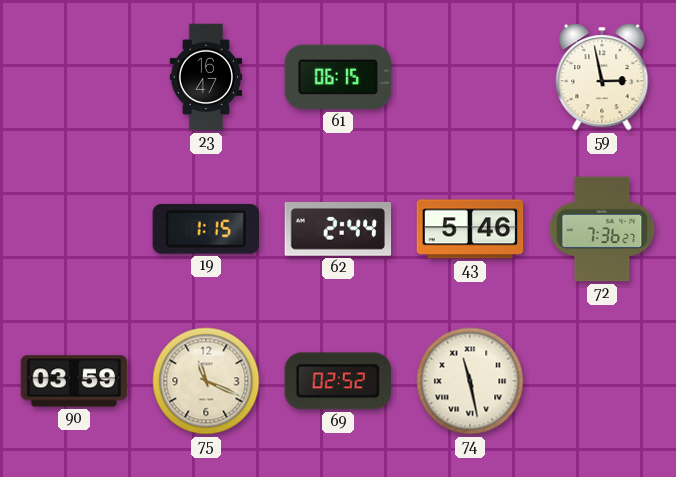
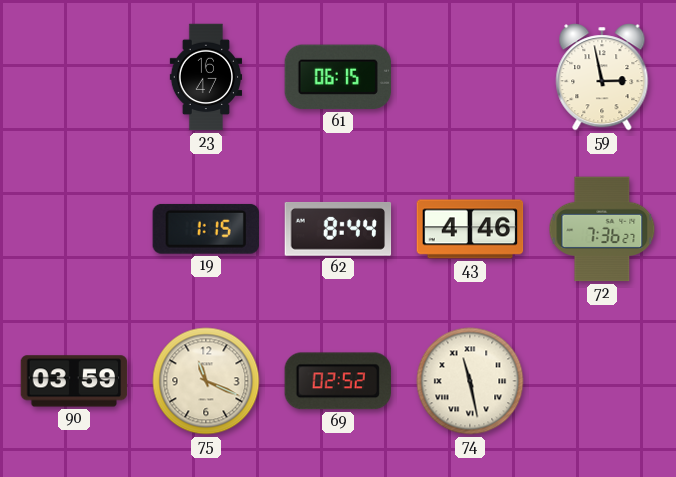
62: 2:44 -> 8:44 (338, 229)
43: 5:46 -> 4:46 (470, 229)
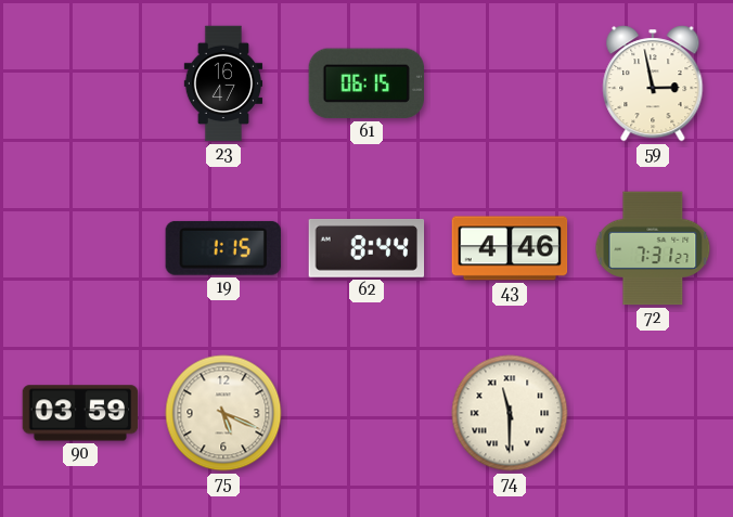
72: 7:36 -> 7:31 (653, 248)
75: 11:19 -> 5:19 (223, 413)
69: 02:52 -> none (338, 381)
74: 11:28 -> 11:30 (510, 413)
